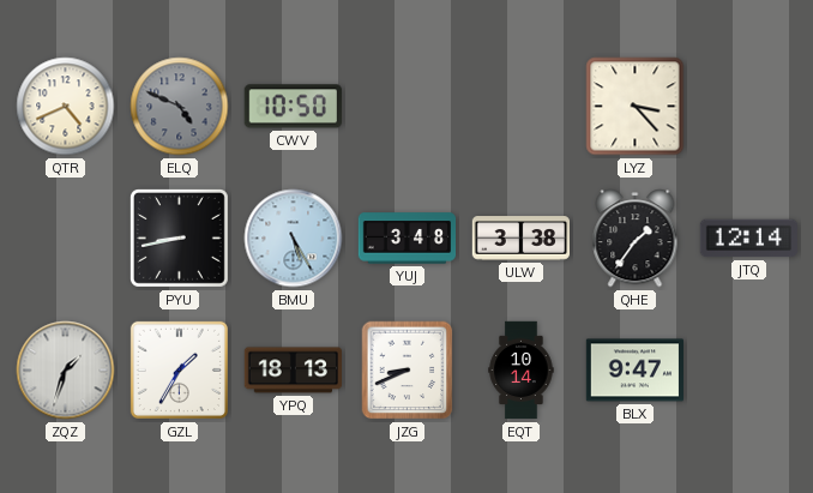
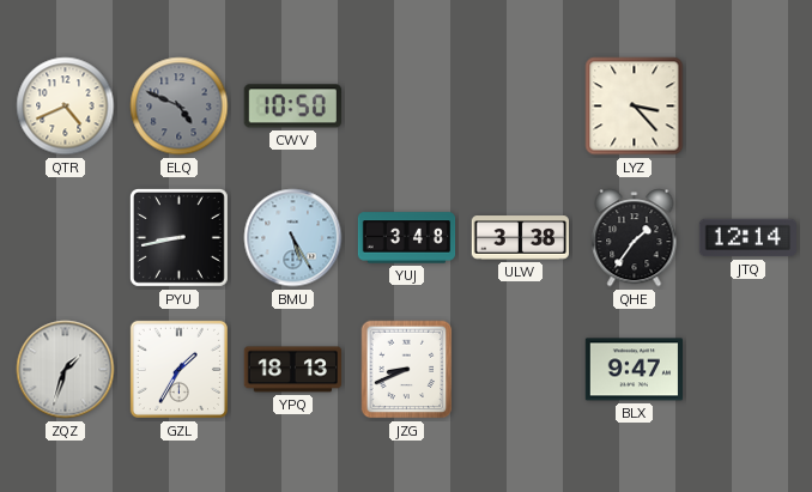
EQT: 10:14 -> none (522, 371)
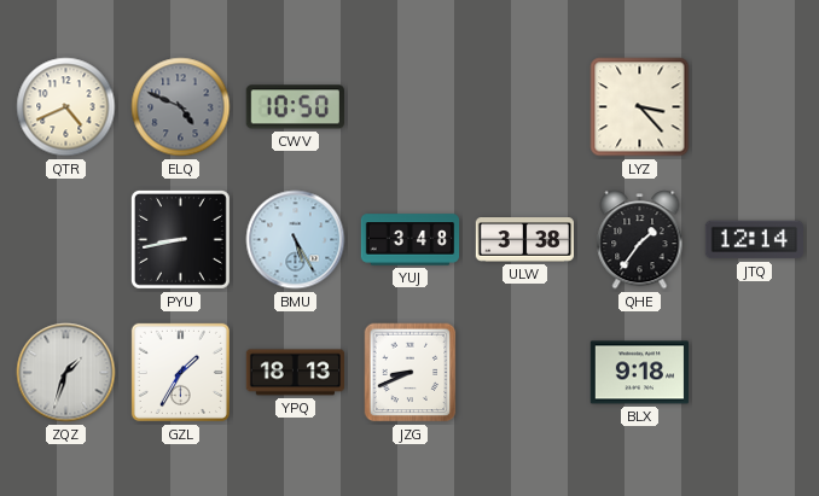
BLX: 9:47 -> 9:18 (640, 373)
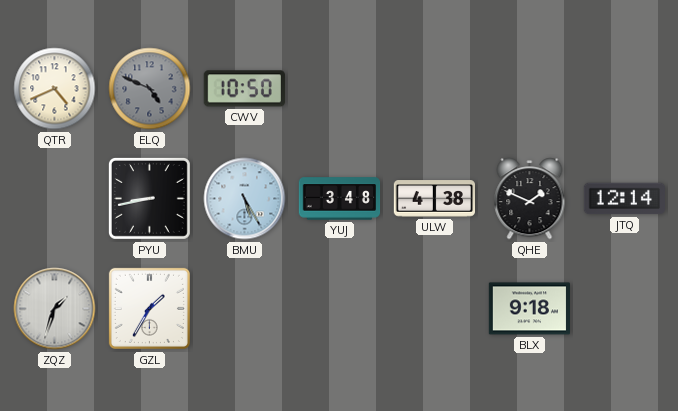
LYZ: 3:23 -> none (640, 107)
ULW: 3:38 -> 4:38 (435, 199)
QHE: 1:36 -> 1:49 (530, 199)
YPQ: 18:13 -> none (295, 373)
JZG: 8:41 -> none (411, 373)
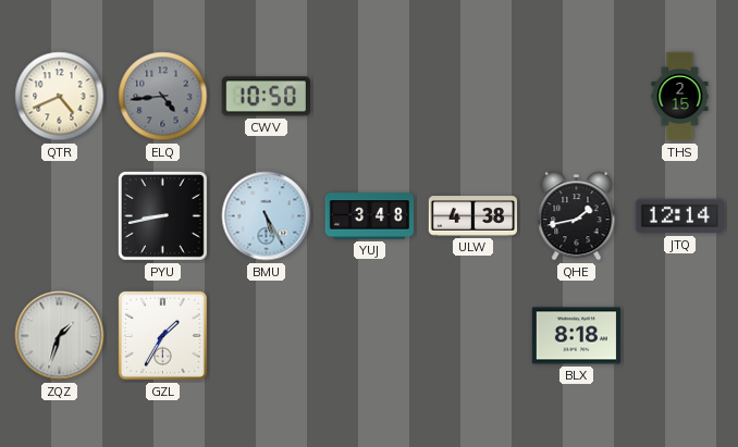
ELQ: 4:49 -> 4:44 (163, 97)
THS: none -> 2:15 (680, 97)
QHE: 1:49 -> 1:43 (577, 216)
BLX: 9:18 -> 8:18 (577, 336)
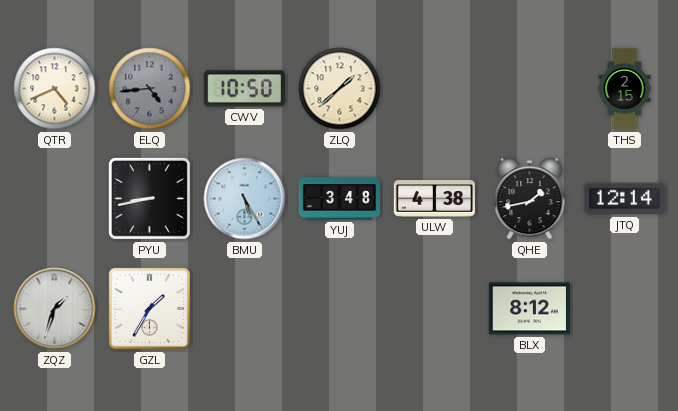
ZLQ: none -> 1:38 (340, 89)
BLX: 8:18 -> 8:12 (530, 309)
